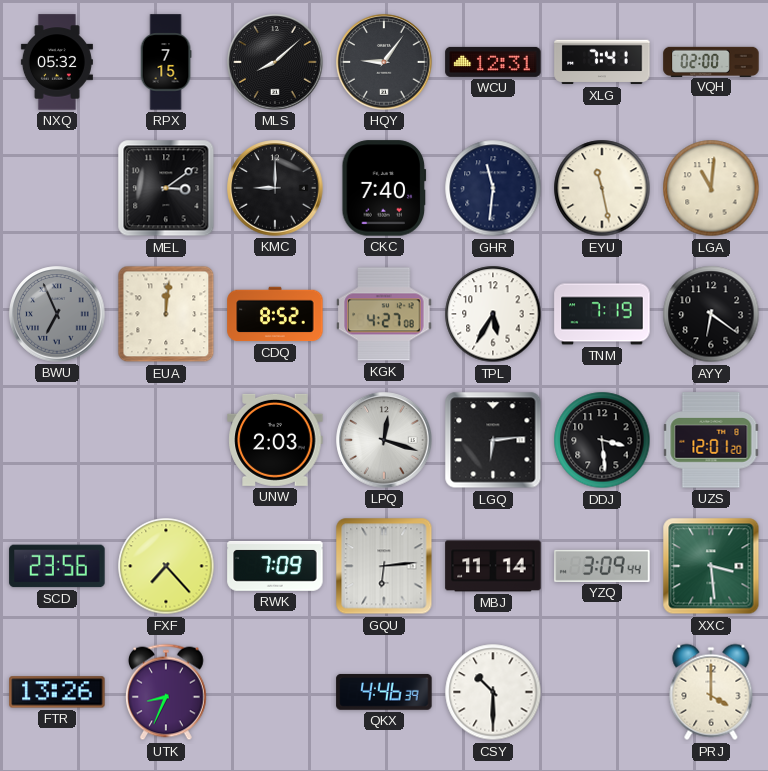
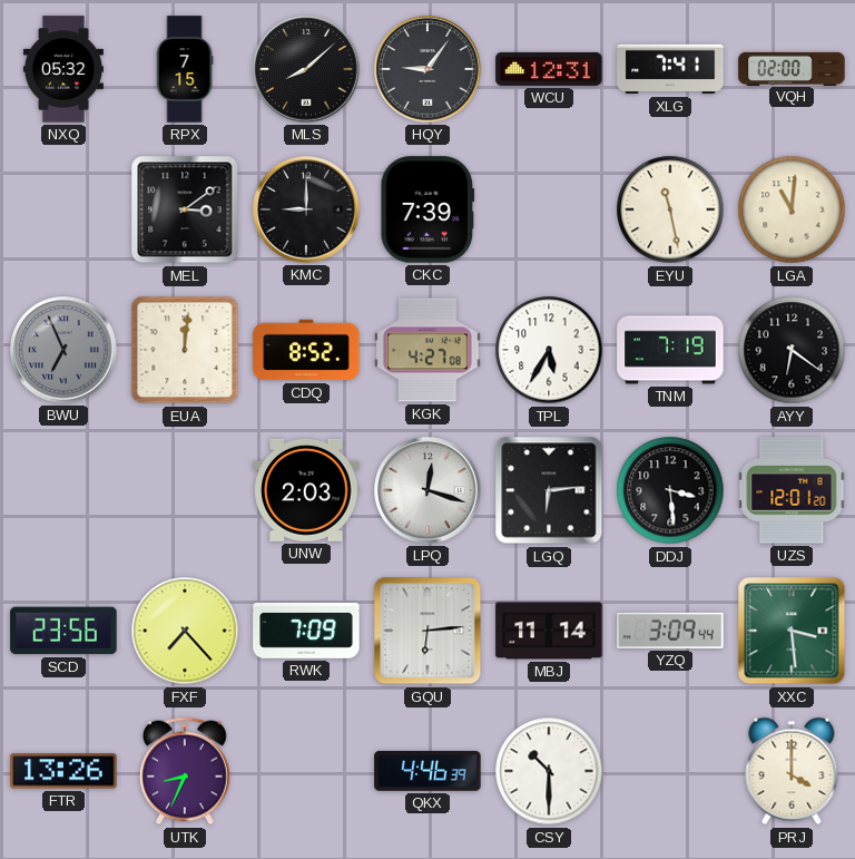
CKC: 7:40 -> 7:39 (427, 209)
GHR: 11:31 -> none (493, 188)
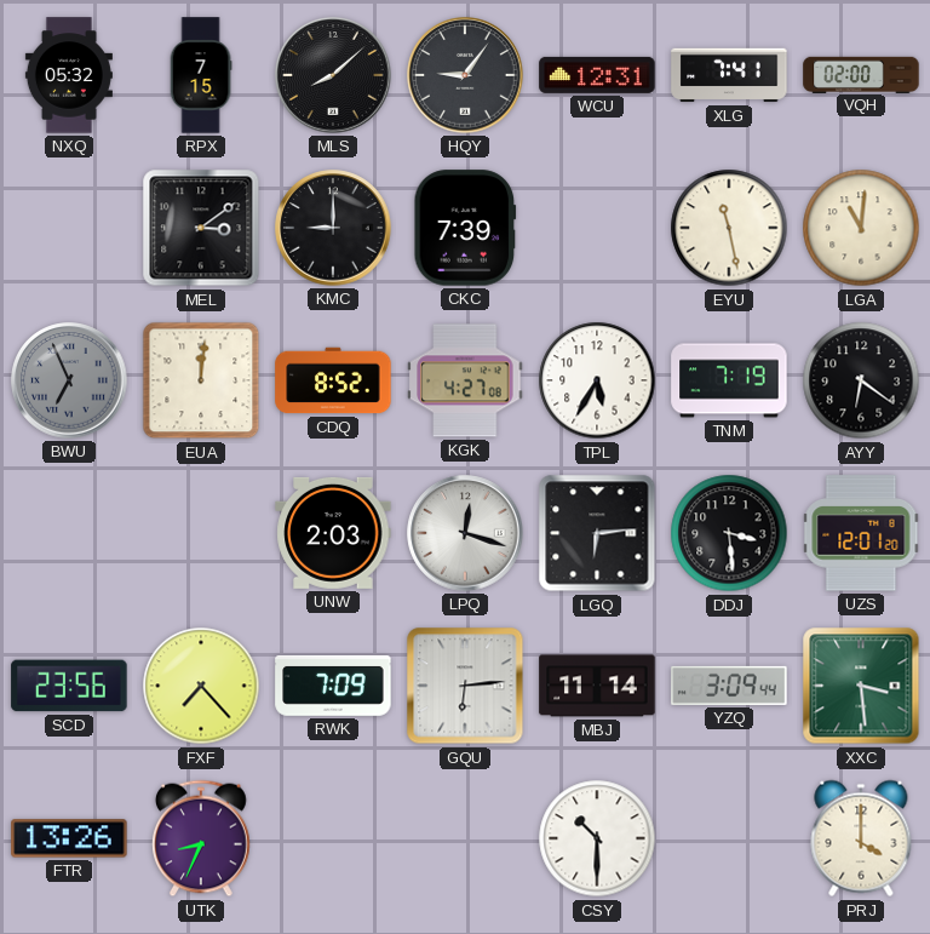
QKX: 4:46 -> none (427, 771)
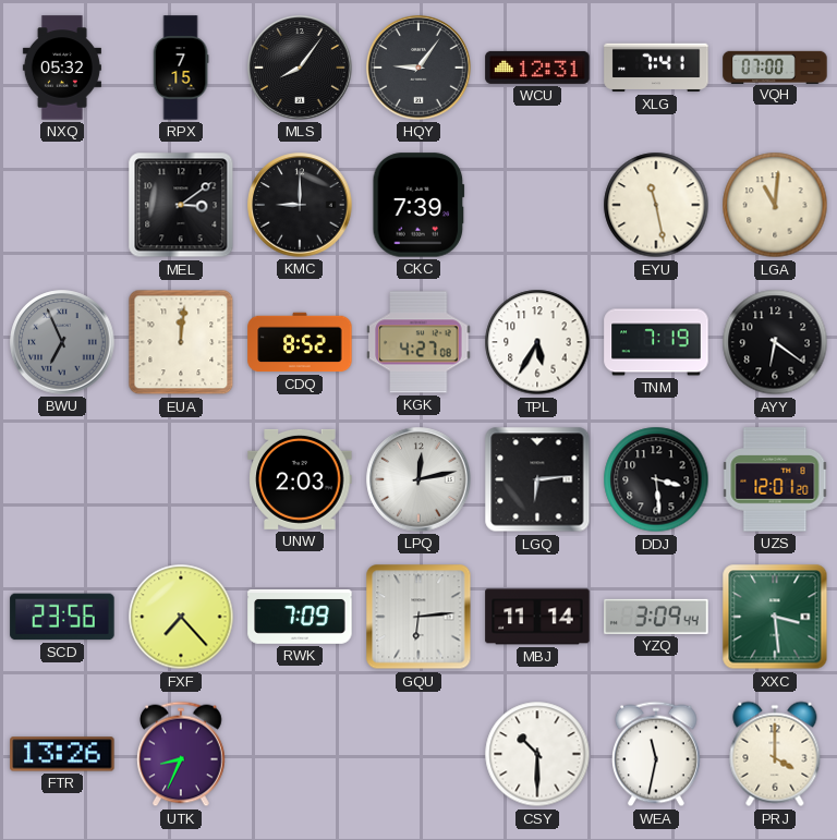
MLS: 8:08 -> 8:06 (300, 68)
VQH: 02:00 -> 07:00 (775, 66)
LPQ: 12:18 -> 12:13 (418, 479)
WEA: none -> 11:32 (657, 754)
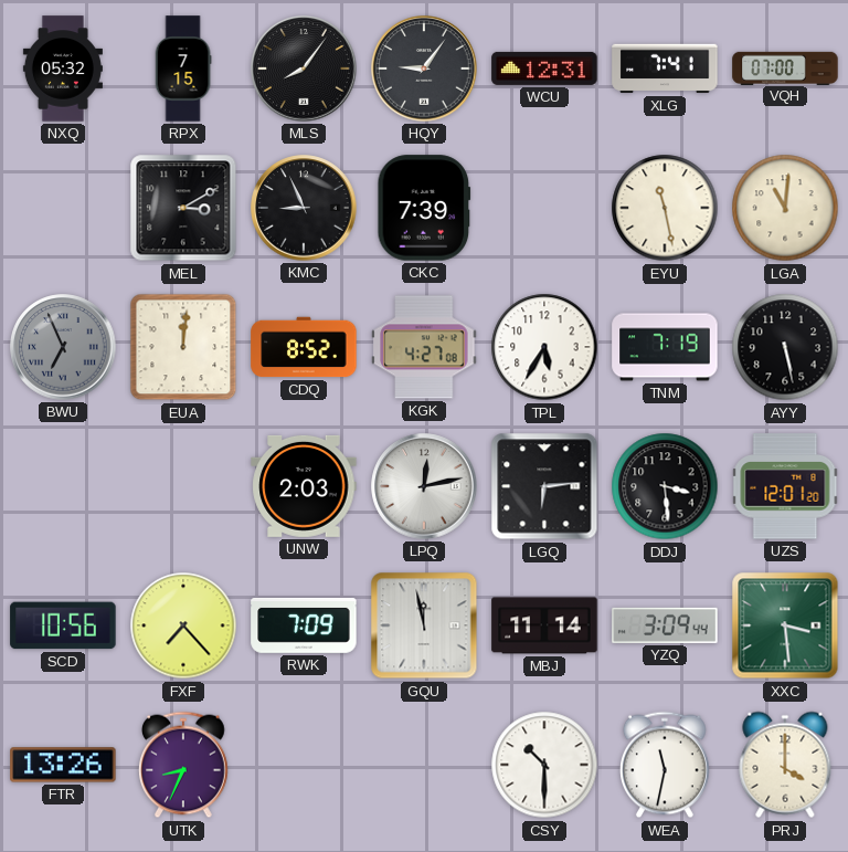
MEL: 3:09 -> 3:10 (183, 208)
KMC: 9:00 -> 8:56 (304, 208)
AYY: 6:21 -> 5:28 (785, 347)
SCD: 23:56 -> 10:56 (63, 625)
GQU: 6:14 -> 11:58 (424, 625)
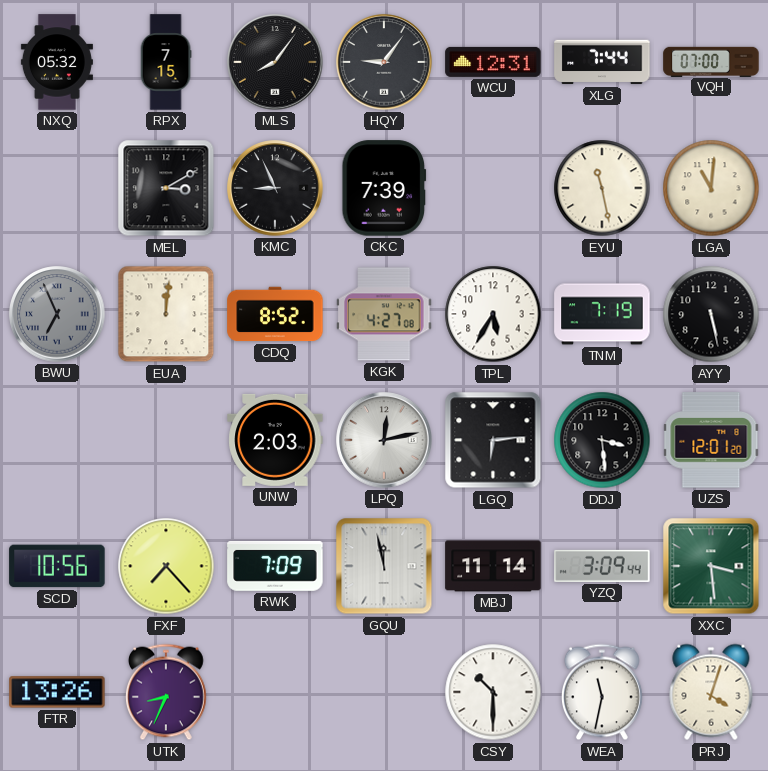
XLG: 7:41 -> 7:44 (602, 62)
PRJ: 4:00 -> 4:03 (711, 692)
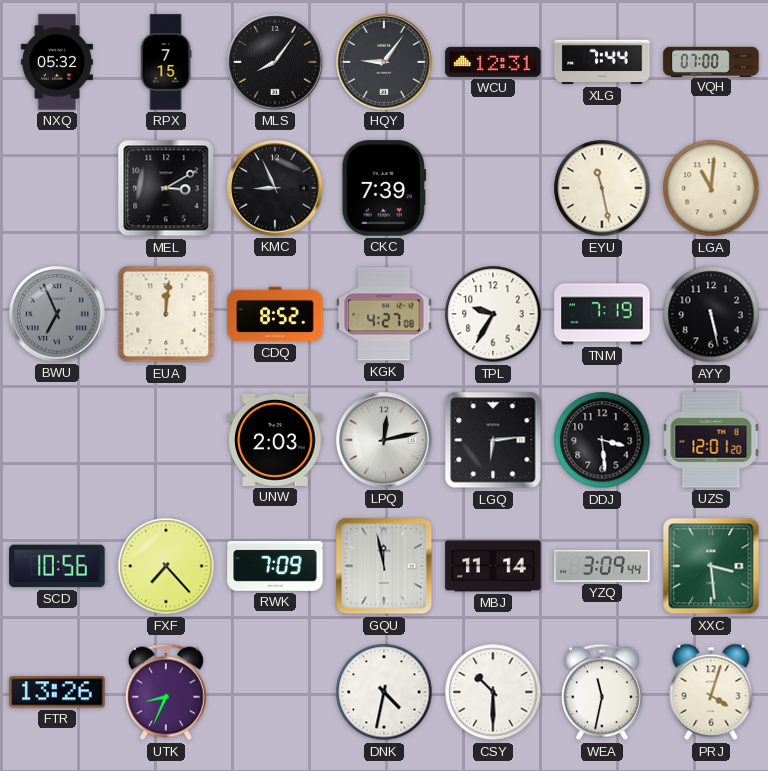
TPL: 5:35 -> 9:35 (493, 314)
DNK: none -> 4:32 (384, 692)
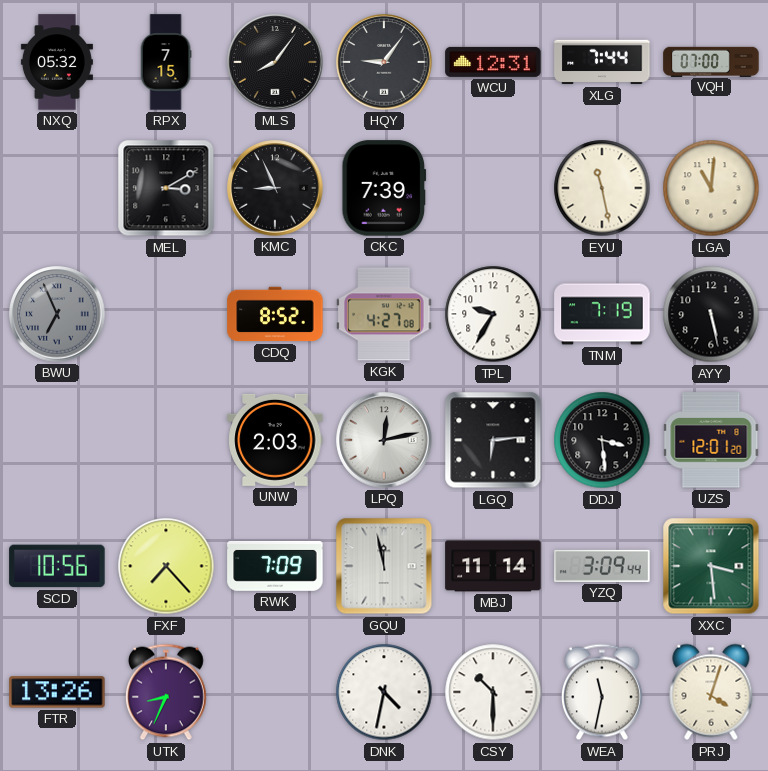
EUA: 12:01 -> none (166, 314)
